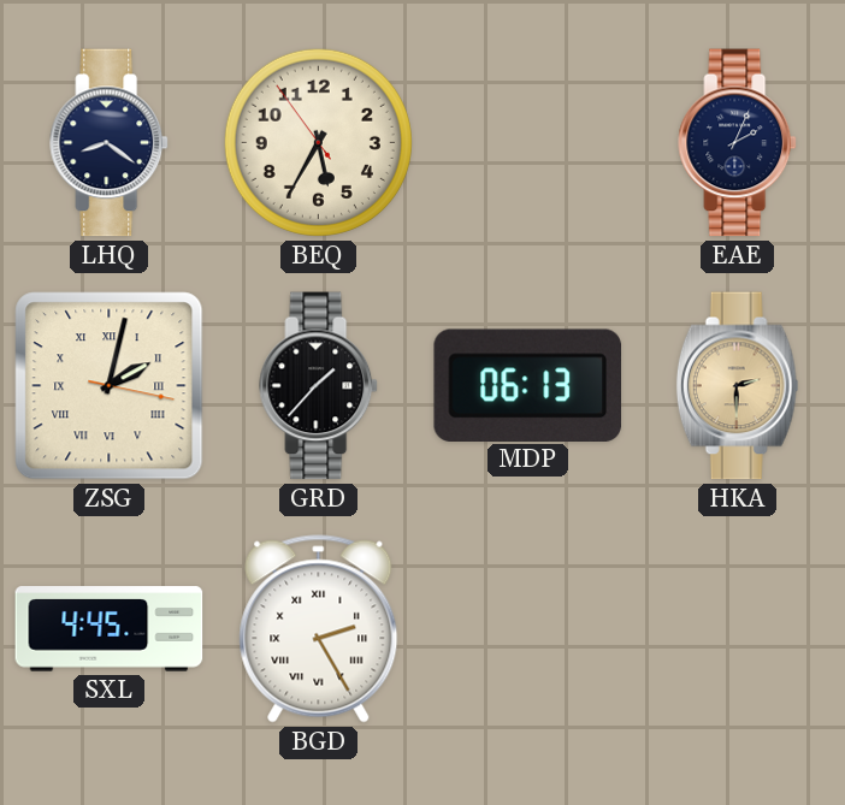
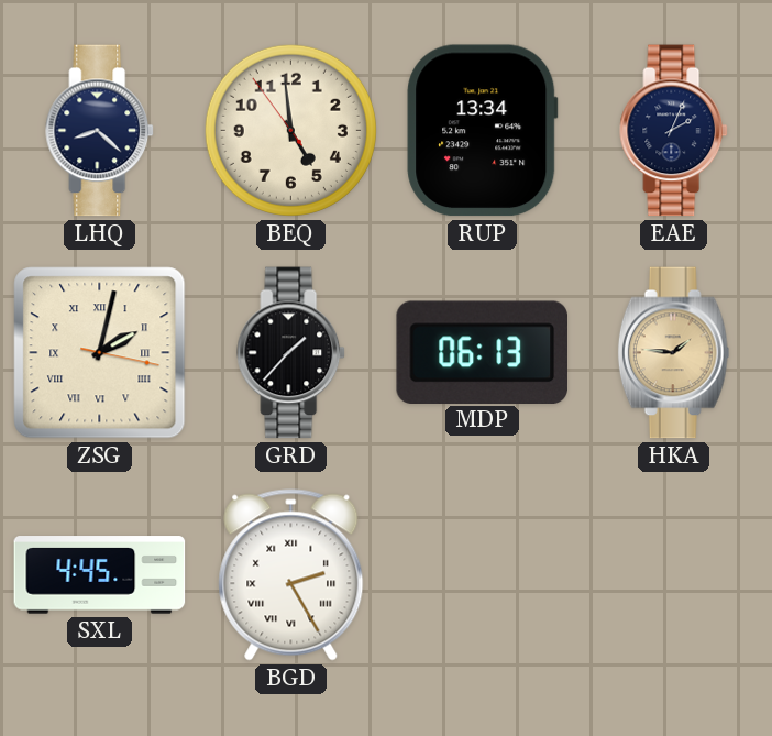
LHQ: 8:21 -> 8:22 (100, 131)
BEQ: 5:34 -> 4:58 (290, 130)
RUP: none -> 13:34 (483, 131)
HKA: 2:30 -> 1:46 (674, 353)
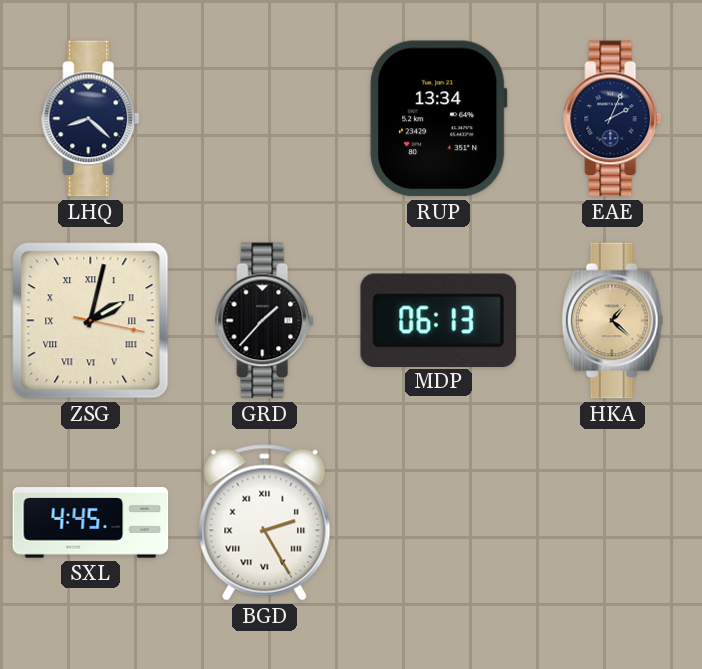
BEQ: 4:58 -> none (290, 130)
HKA: 1:46 -> 1:22 (613, 321)
